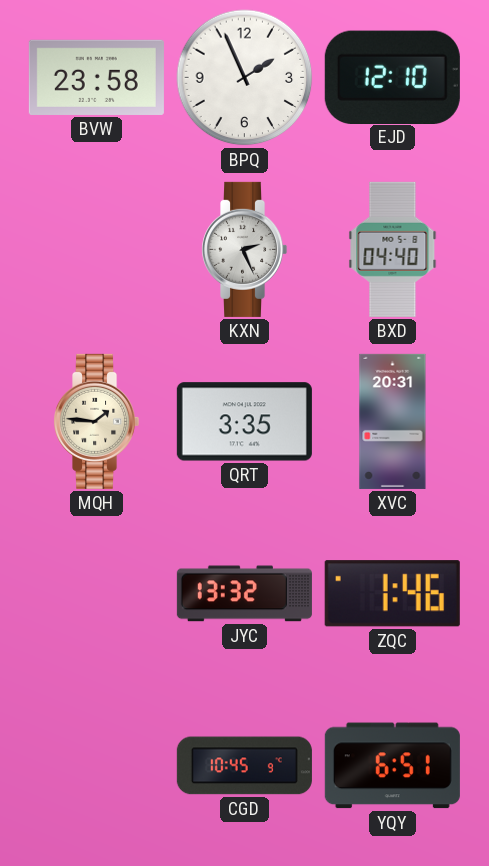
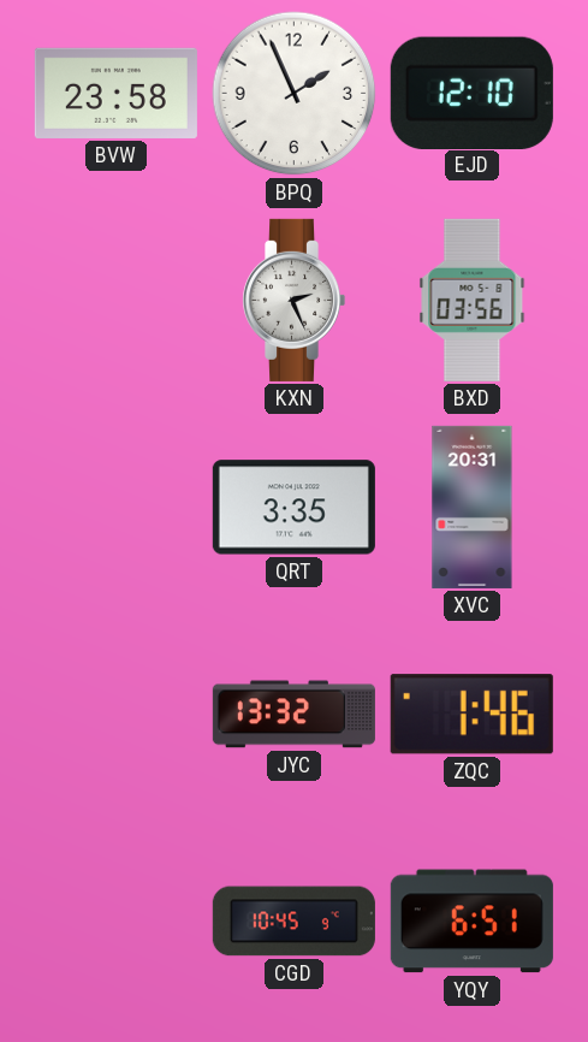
BXD: 04:40 -> 03:56 (473, 300)
MQH: 1:46 -> none (97, 421)
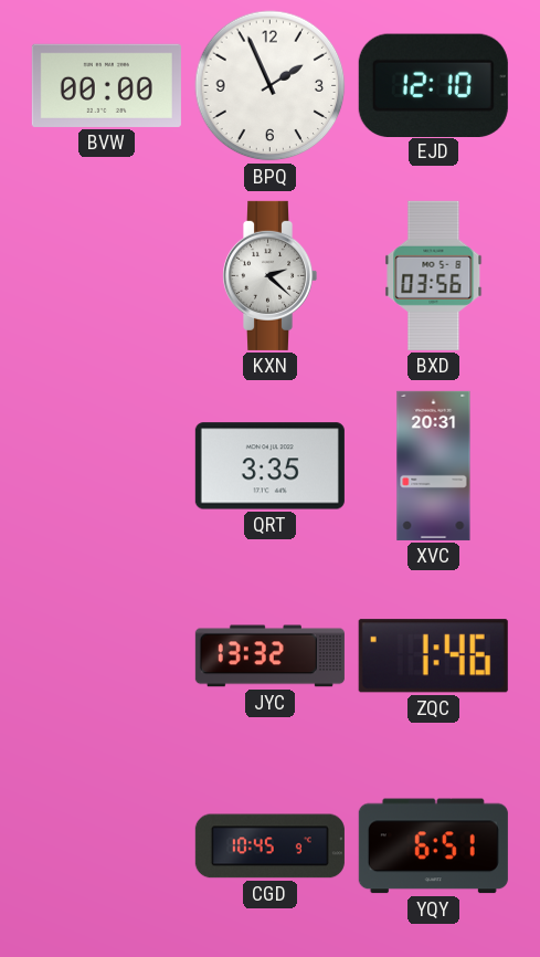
BVW: 23:58 -> 00:00 (106, 85)
KXN: 2:26 -> 2:22 (271, 275)
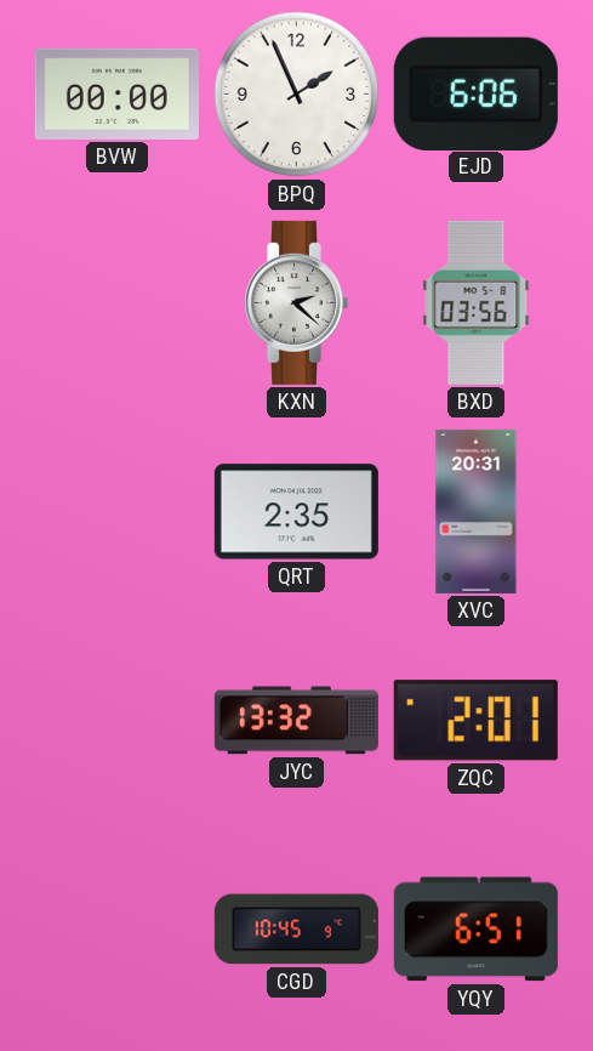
EJD: 12:10 -> 6:06 (475, 93)
QRT: 3:35 -> 2:35 (296, 512)
ZQC: 1:46 -> 2:01 (475, 721)
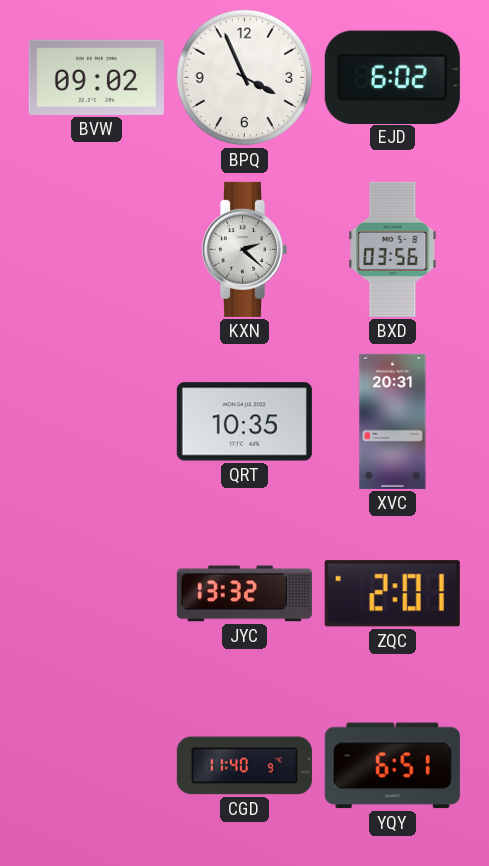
BVW: 00:00 -> 09:02 (96, 77)
BPQ: 1:56 -> 3:56 (245, 78)
EJD: 6:06 -> 6:02 (392, 77)
QRT: 2:35 -> 10:35 (244, 422)
CGD: 10:45 -> 11:40 (244, 766)
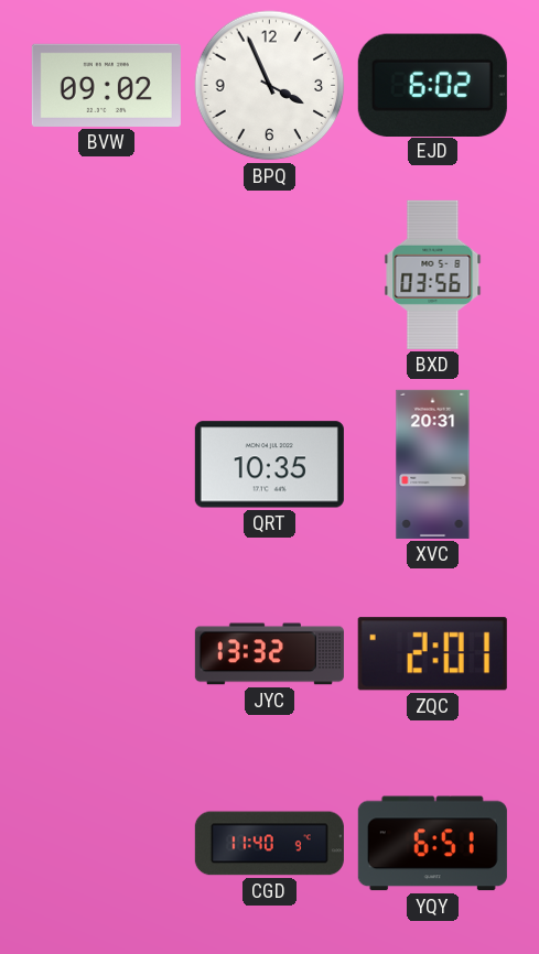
KXN: 2:22 -> none (245, 249)
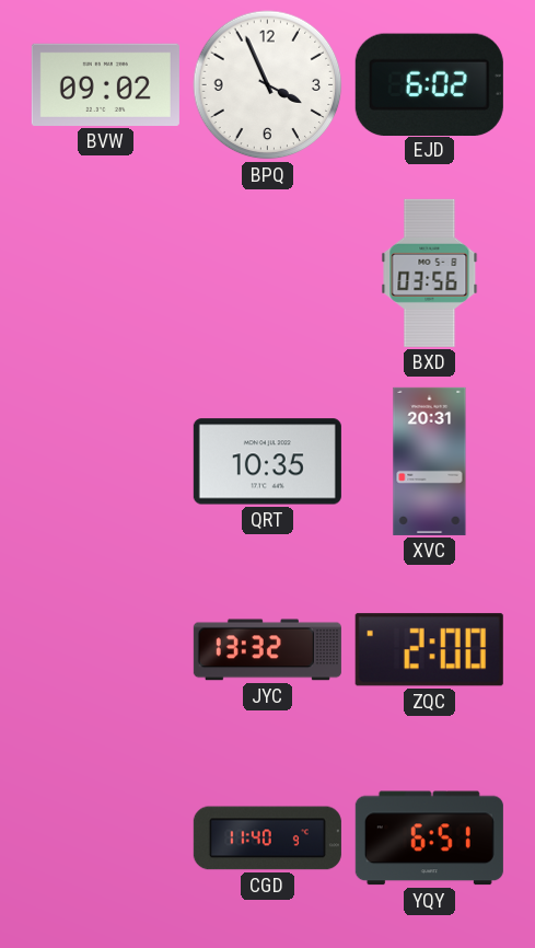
ZQC: 2:01 -> 2:00 (429, 650)
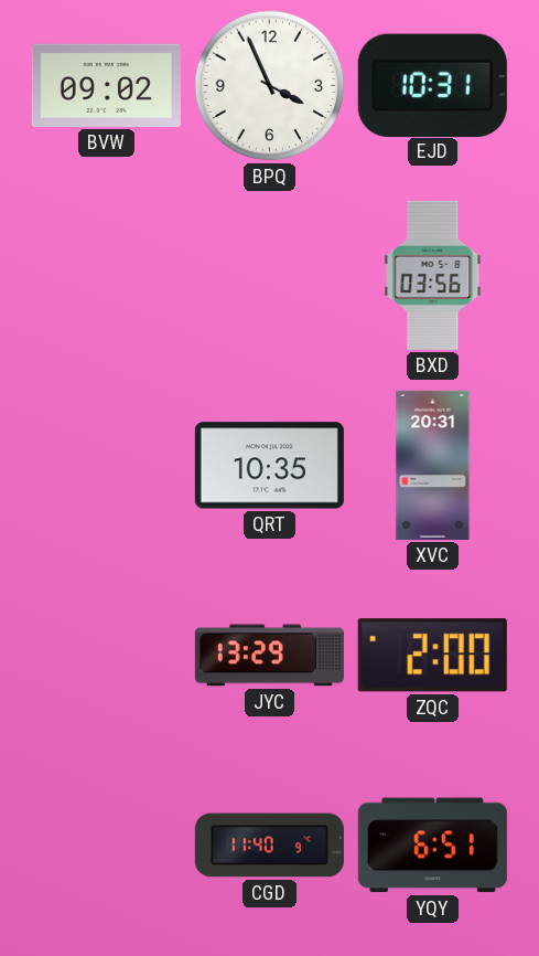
EJD: 6:02 -> 10:31 (432, 85)
JYC: 13:32 -> 13:29 (269, 656)
